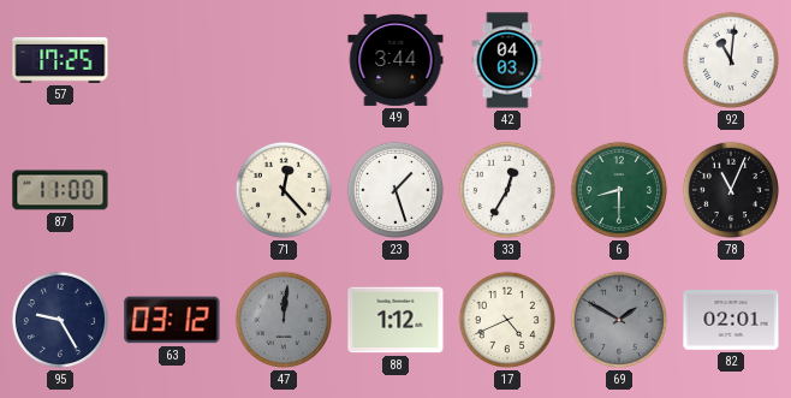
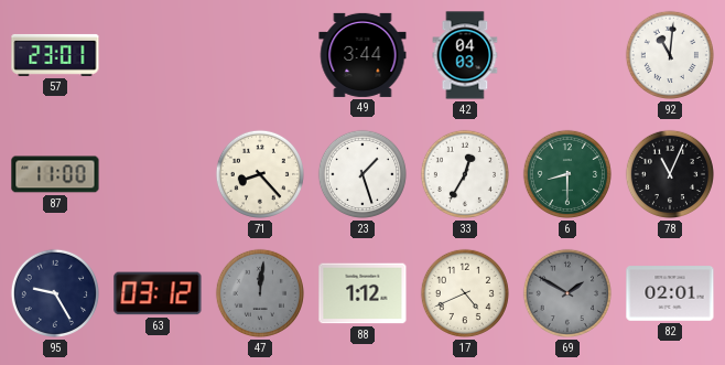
57: 17:25 -> 23:01 (55, 55)
71: 12:23 -> 8:23 (260, 174)
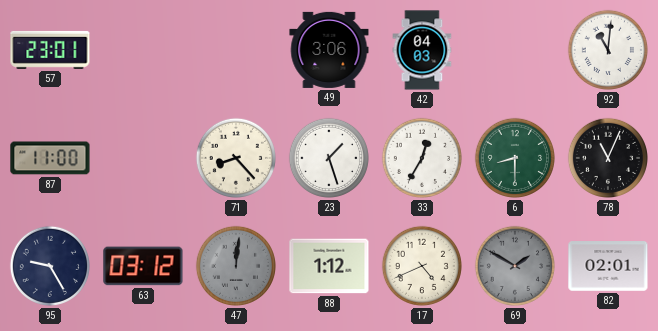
49: 3:44 -> 3:06 (329, 50)
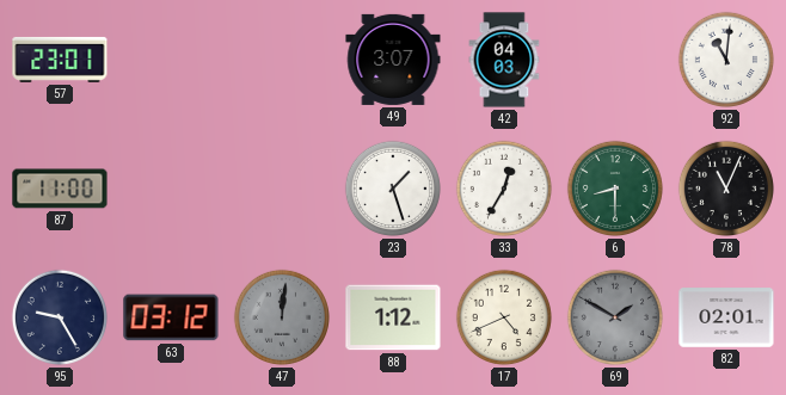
49: 3:06 -> 3:07 (393, 60)
71: 8:23 -> none (236, 158)
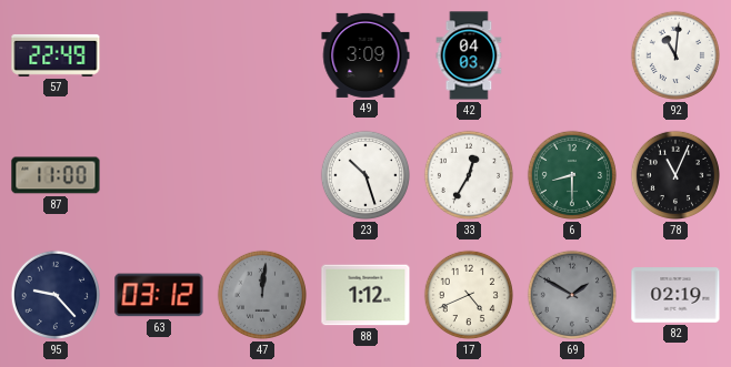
57: 23:01 -> 22:49 (56, 55)
49: 3:07 -> 3:09 (365, 55)
23: 1:27 -> 10:27 (365, 175)
95: 9:25 -> 9:23 (56, 295)
82: 02:01 -> 02:19 (675, 295)
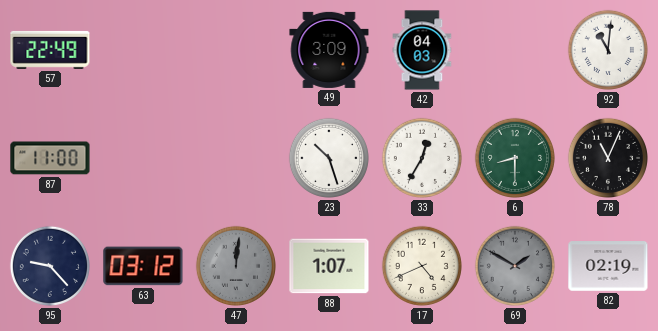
88: 1:12 -> 1:07 (329, 266)
